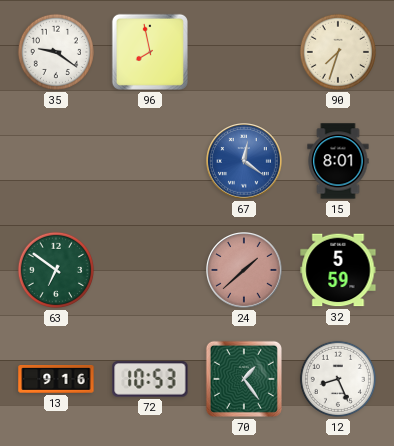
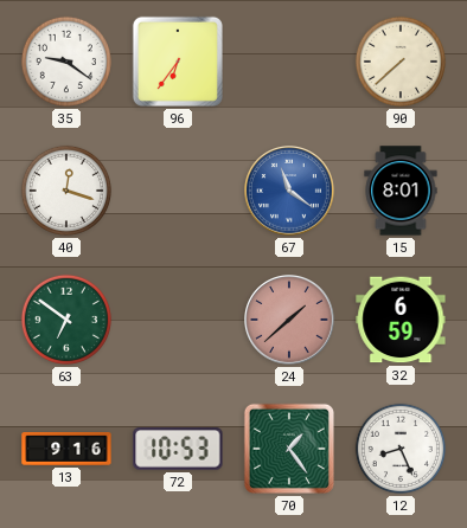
96: 7:58 -> 6:36 (178, 62)
90: 7:33 -> 7:38 (401, 62)
40: none -> 12:18 (66, 191)
67: 12:21 -> 11:21 (290, 192)
32: 5:59 -> 6:59 (401, 320)
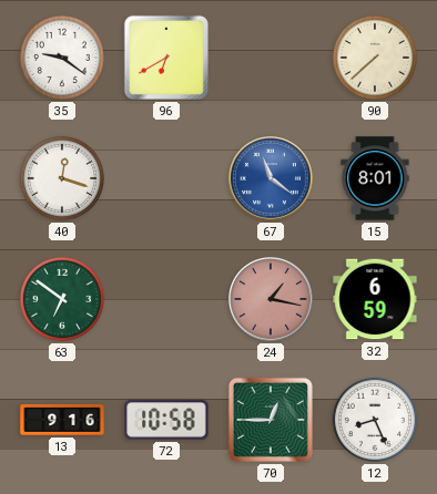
96: 6:36 -> 6:40 (166, 58)
24: 1:38 -> 1:17 (272, 300)
72: 10:53 -> 10:58 (166, 420)
70: 1:24 -> 12:45 (271, 420)
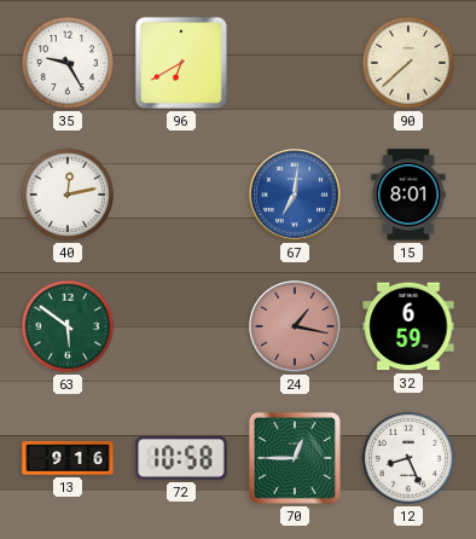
35: 9:21 -> 9:25 (68, 63)
40: 12:18 -> 12:13 (68, 195)
67: 11:21 -> 7:01 (296, 196)
63: 6:51 -> 5:51 (68, 326)
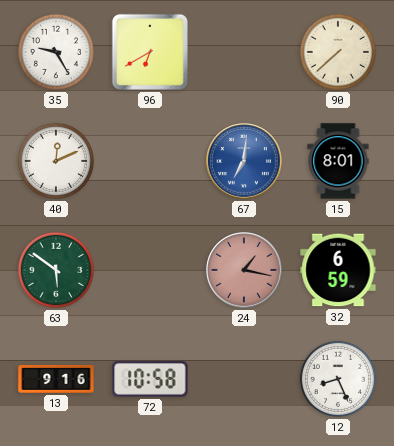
40: 12:13 -> 12:11 (56, 161)
70: 12:45 -> none (295, 458)
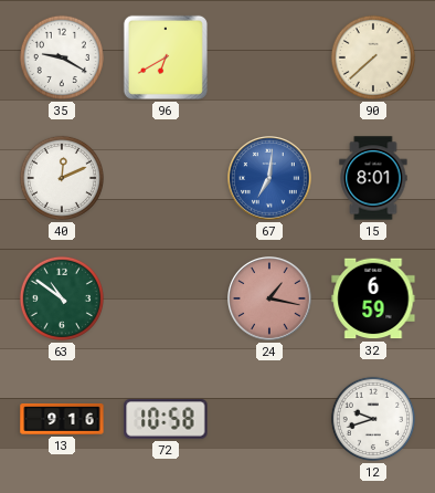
35: 9:25 -> 9:20 (62, 57)
63: 5:51 -> 10:51 (62, 298)
12: 8:26 -> 9:42 (373, 419)
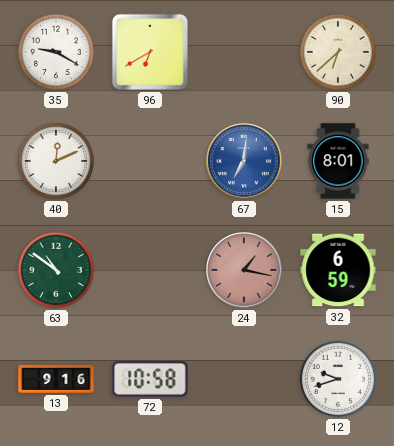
90: 7:38 -> 6:38 (338, 52)
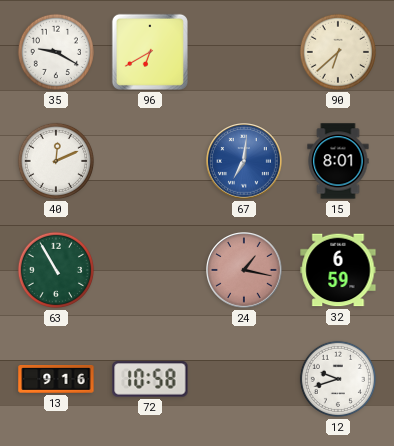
63: 10:51 -> 10:55 (56, 270)
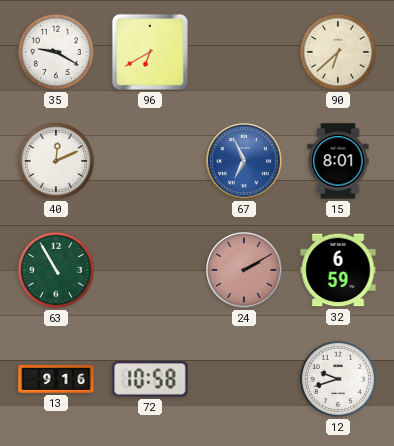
67: 7:01 -> 6:56 (245, 162)
24: 1:17 -> 2:10 (245, 271)
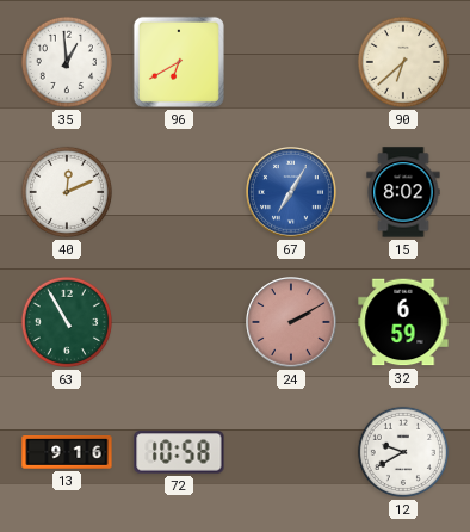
35: 9:20 -> 12:59 (67, 62)
67: 6:56 -> 7:05 (292, 193)
15: 8:01 -> 8:02 (403, 192)
12: 9:42 -> 9:40 (403, 452)
